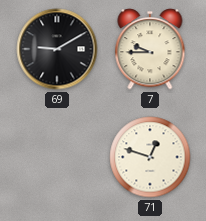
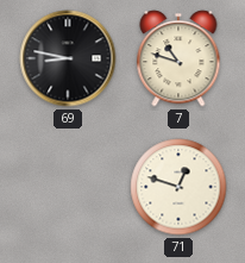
69: 9:10 -> 8:47 (68, 58)
7: 9:45 -> 10:48 (178, 58)
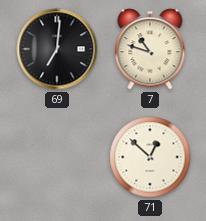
69: 8:47 -> 7:01 (57, 49)
71: 12:48 -> 12:52 (150, 157)
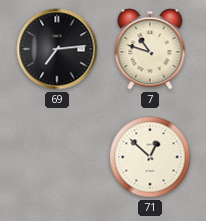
69: 7:01 -> 7:14 (57, 49)
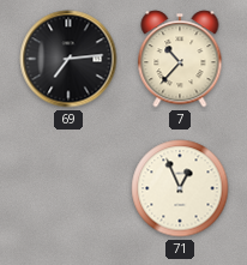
7: 10:48 -> 10:37 (180, 59)
71: 12:52 -> 12:56 (180, 188)
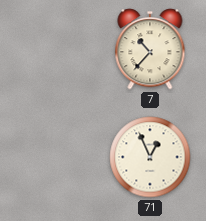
69: 7:14 -> none (68, 59)
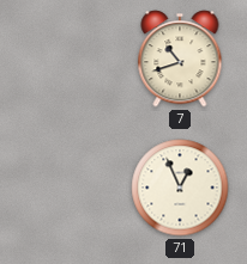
7: 10:37 -> 10:42 (180, 59)
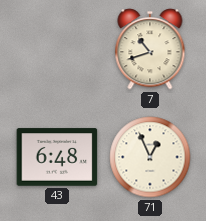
43: none -> 6:48 (57, 157)
